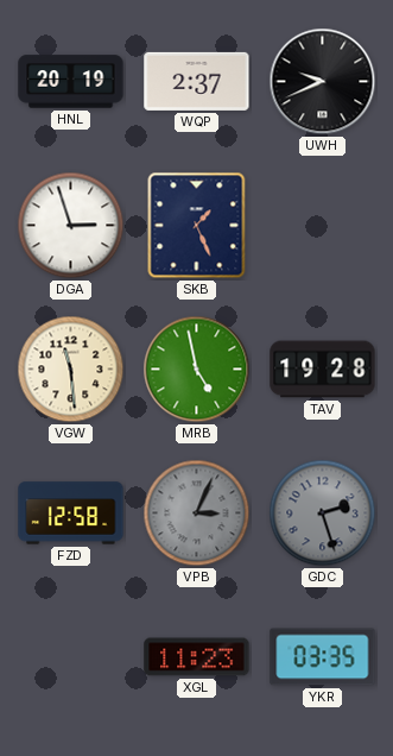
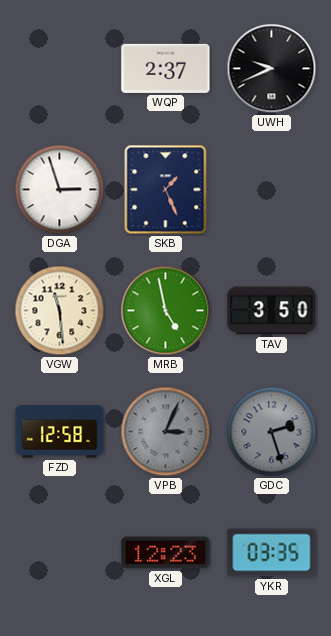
HNL: 20:19 -> none (71, 82)
TAV: 19:28 -> 3:50 (272, 311)
XGL: 11:23 -> 12:23 (166, 553)
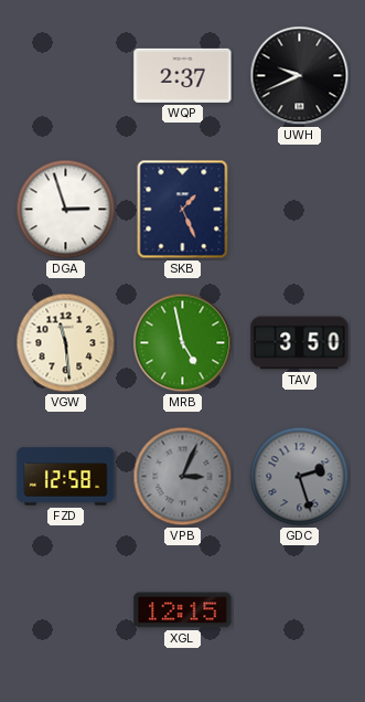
XGL: 12:23 -> 12:15 (183, 610)
YKR: 03:35 -> none (272, 553)
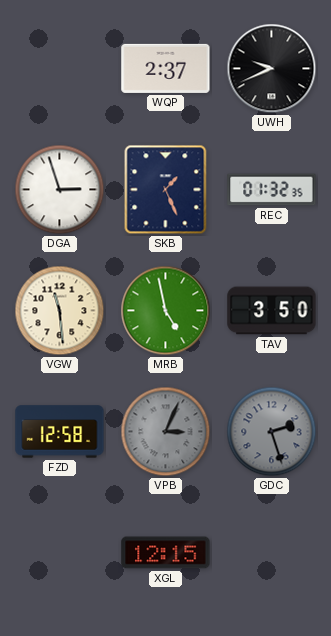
REC: none -> 01:32 (272, 190)
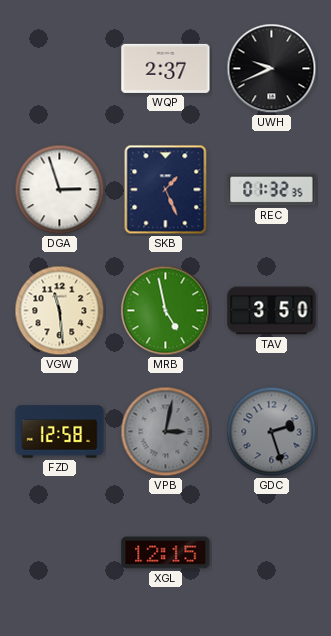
VPB: 3:04 -> 3:02 (166, 432)
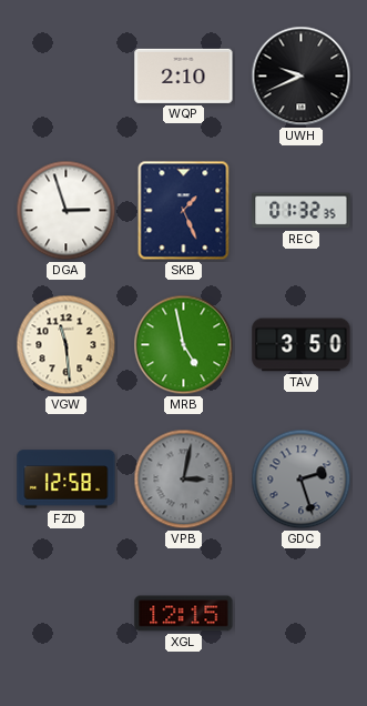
WQP: 2:37 -> 2:10 (184, 75)
